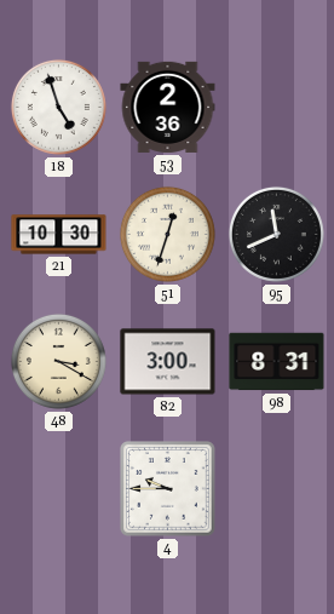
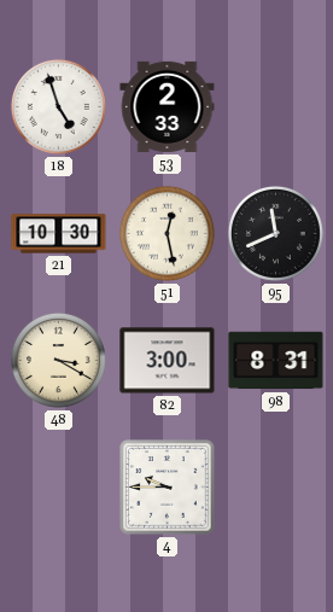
53: 2:36 -> 2:33 (168, 106)
51: 12:33 -> 12:28 (166, 233)
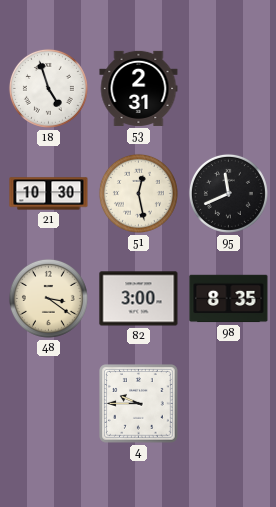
53: 2:33 -> 2:31 (139, 88)
48: 3:20 -> 3:21 (48, 298)
98: 8:31 -> 8:35 (229, 299)
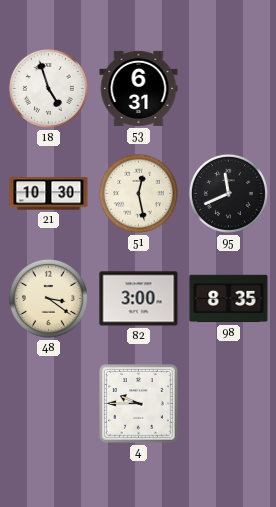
53: 2:31 -> 6:31 (139, 88)
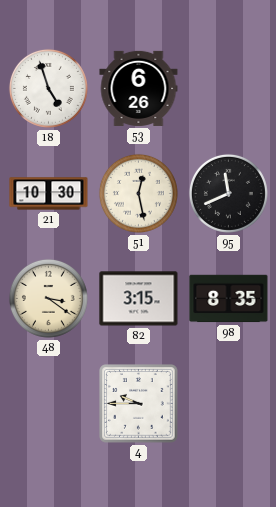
53: 6:31 -> 6:26 (139, 88)
82: 3:00 -> 3:15 (139, 299)
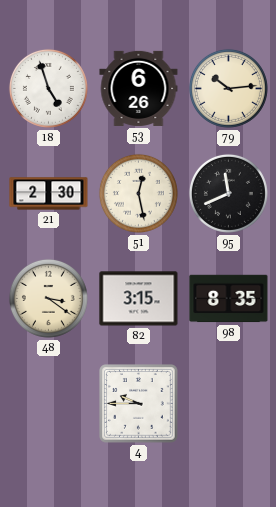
79: none -> 10:14 (228, 88)
21: 10:30 -> 2:30 (49, 194)
